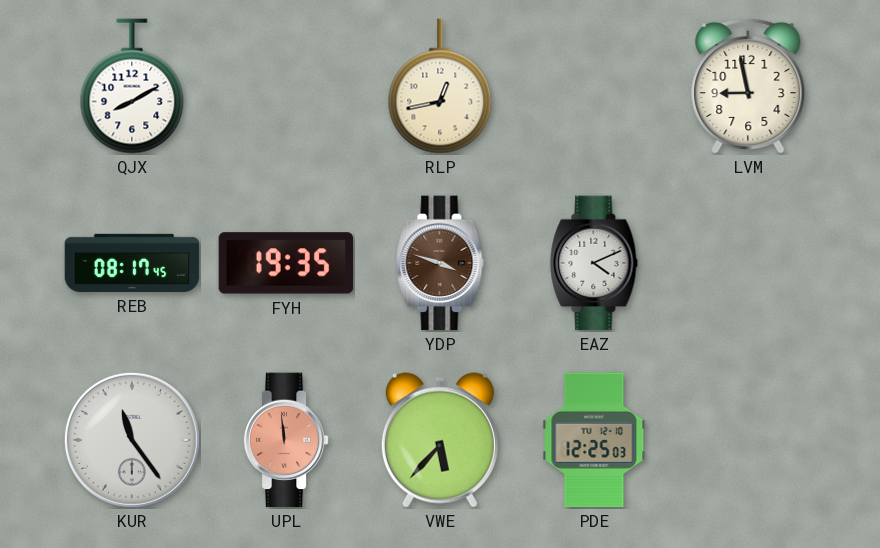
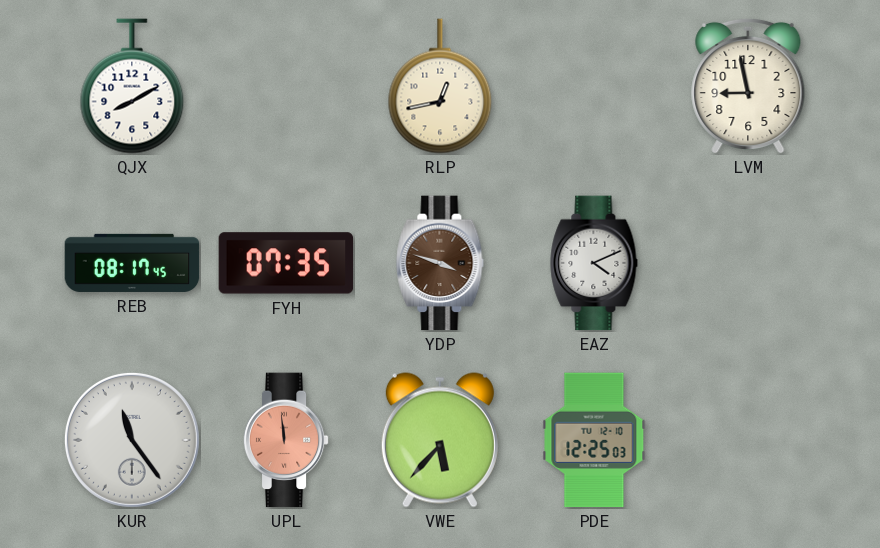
FYH: 19:35 -> 07:35 (286, 263)
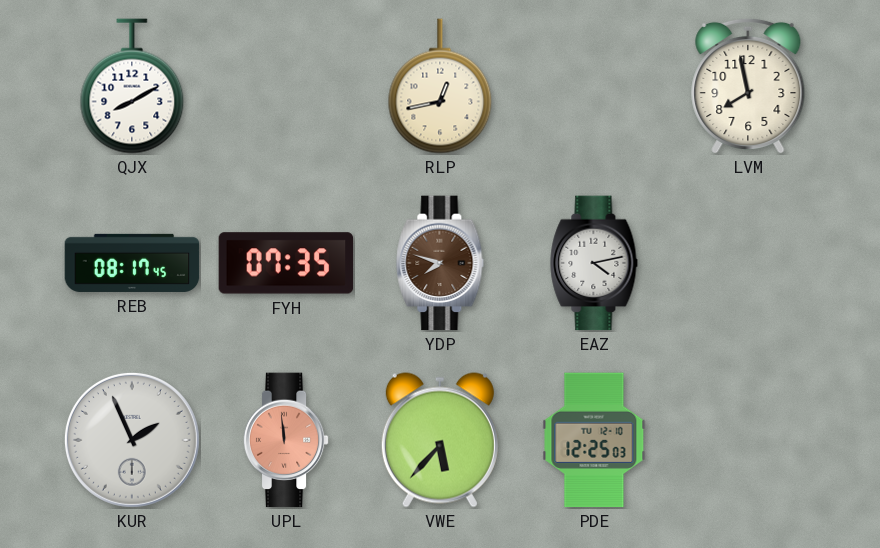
LVM: 8:58 -> 7:58 (748, 86)
YDP: 3:48 -> 7:48 (440, 263)
EAZ: 4:11 -> 4:13 (594, 263)
KUR: 11:24 -> 1:56 (132, 440)
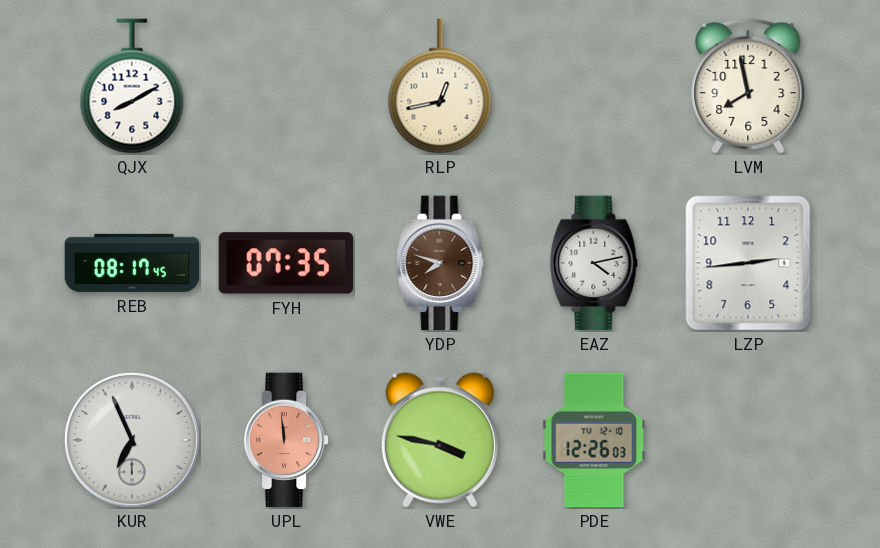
LZP: none -> 2:44 (748, 263)
KUR: 1:56 -> 6:56 (132, 440)
VWE: 5:37 -> 3:47 (440, 440)
PDE: 12:25 -> 12:26 (594, 440)
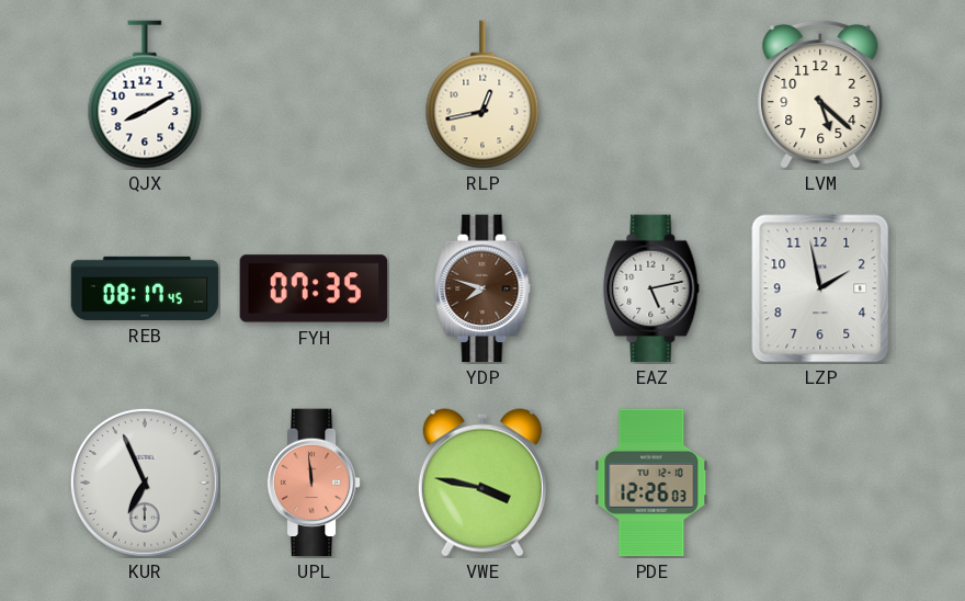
LVM: 7:58 -> 5:22 (820, 94)
EAZ: 4:13 -> 5:13 (651, 288)
LZP: 2:44 -> 1:58 (820, 288)
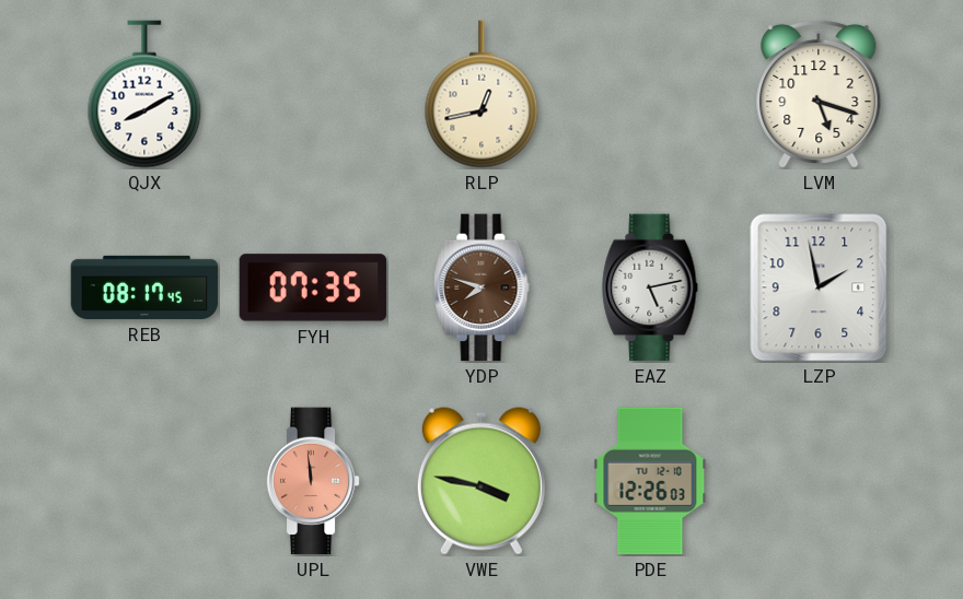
LVM: 5:22 -> 5:18 (819, 94)
KUR: 6:56 -> none (145, 483)
